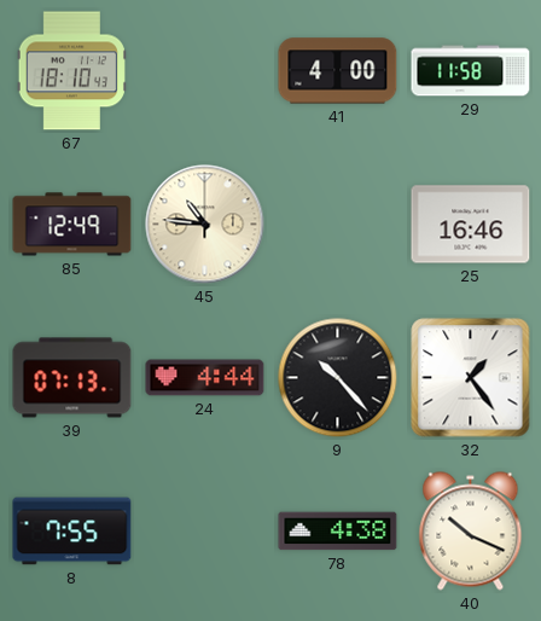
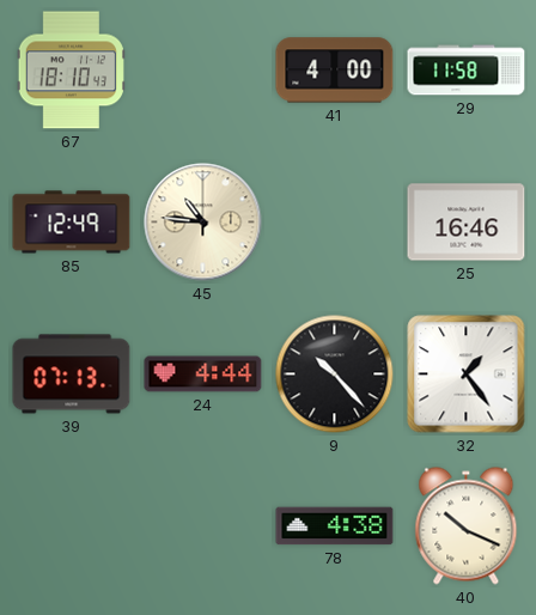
8: 7:55 -> none (72, 532)
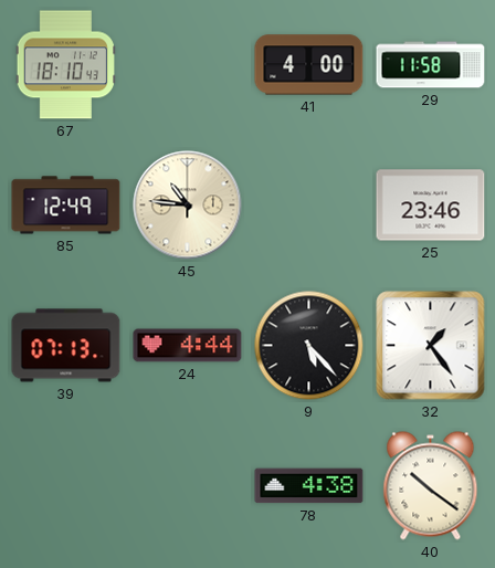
25: 16:46 -> 23:46 (431, 206)
9: 10:23 -> 5:23 (309, 346)
40: 10:19 -> 10:21 (431, 486)
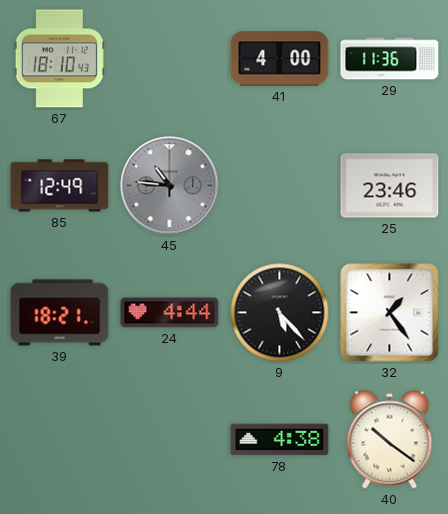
29: 11:58 -> 11:36 (390, 59)
45 dial: cream -> grey (170, 186)
39: 07:13 -> 18:21 (60, 313)
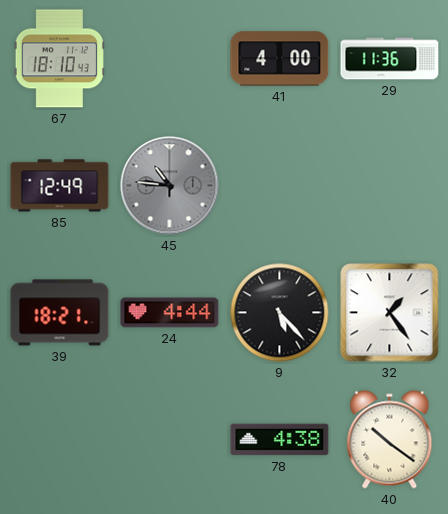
25: 23:46 -> none (390, 186)
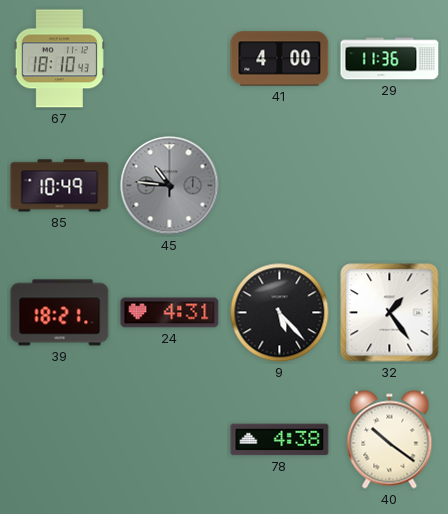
85: 12:49 -> 10:49 (60, 186)
24: 4:44 -> 4:31 (170, 313)
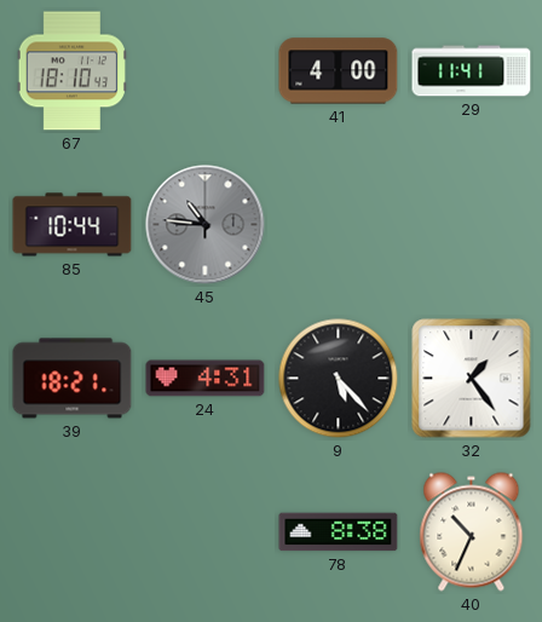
29: 11:36 -> 11:41 (472, 71)
85: 10:49 -> 10:44 (73, 225)
78: 4:38 -> 8:38 (339, 532)
40: 10:21 -> 10:34 (472, 532)
